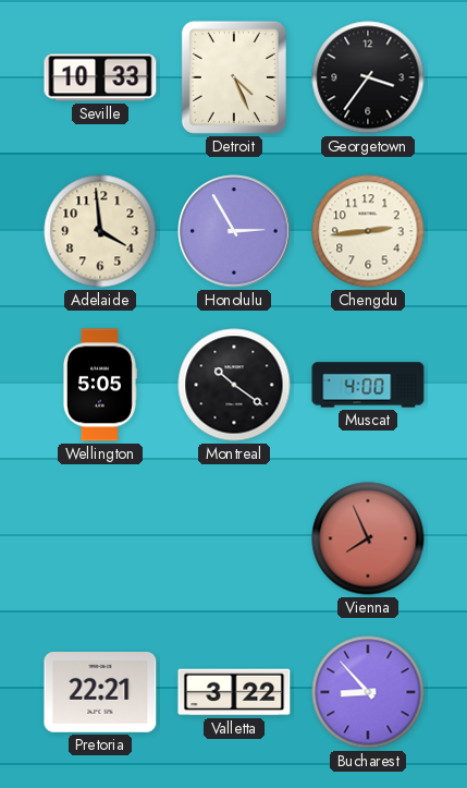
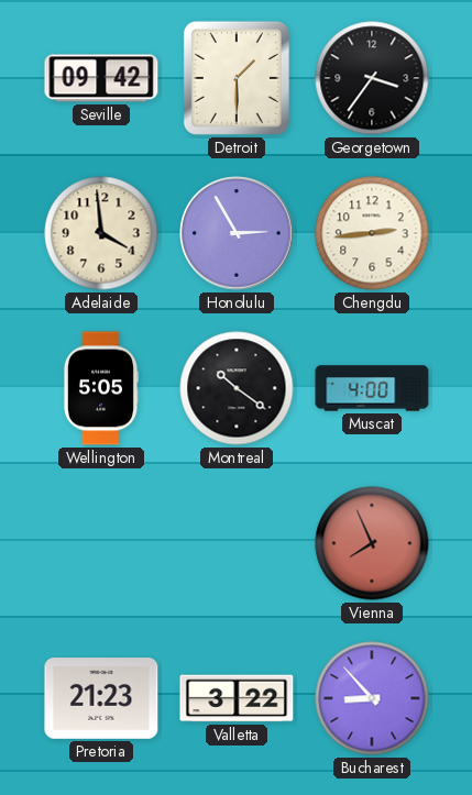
Seville: 10:33 -> 09:42 (101, 78)
Detroit: 4:26 -> 1:30 (237, 78)
Pretoria: 22:21 -> 21:23 (101, 699)
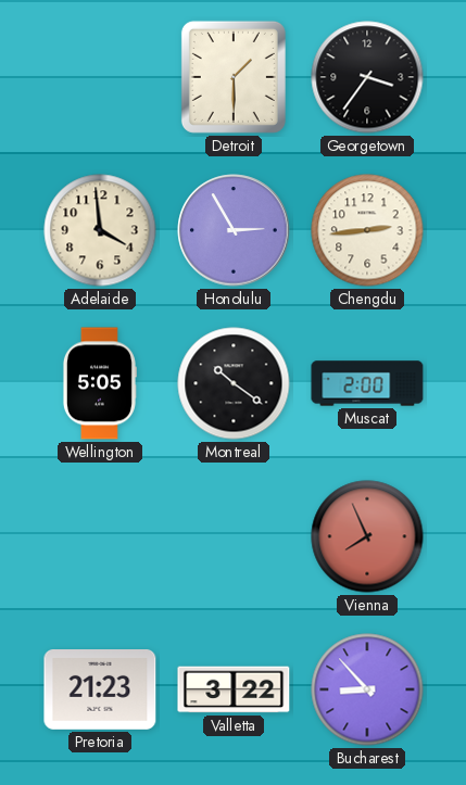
Seville: 09:42 -> none (101, 78)
Muscat: 4:00 -> 2:00 (367, 383)
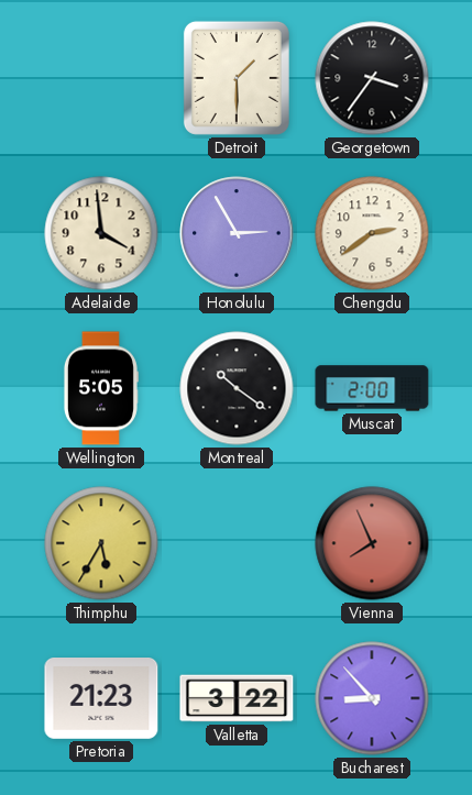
Chengdu: 2:44 -> 2:39 (372, 233)
Thimphu: none -> 5:35 (101, 543)
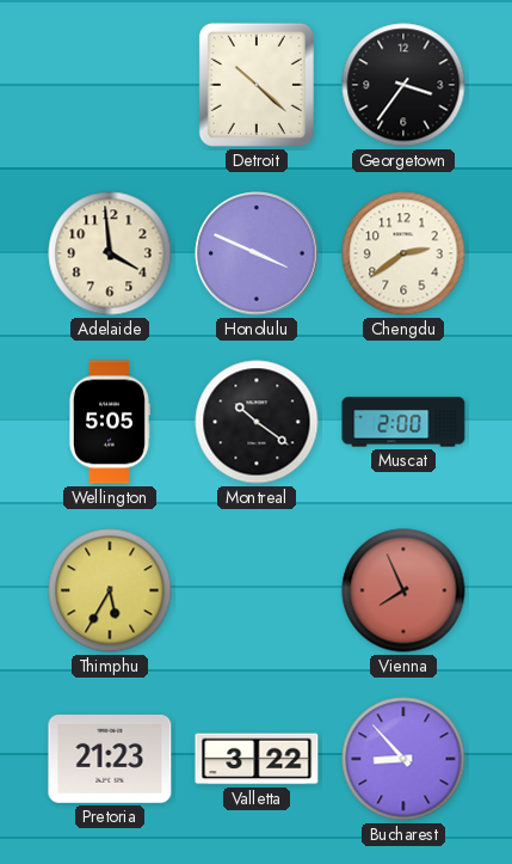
Detroit: 1:30 -> 10:22 (257, 85)
Honolulu: 2:55 -> 3:49 (257, 253)
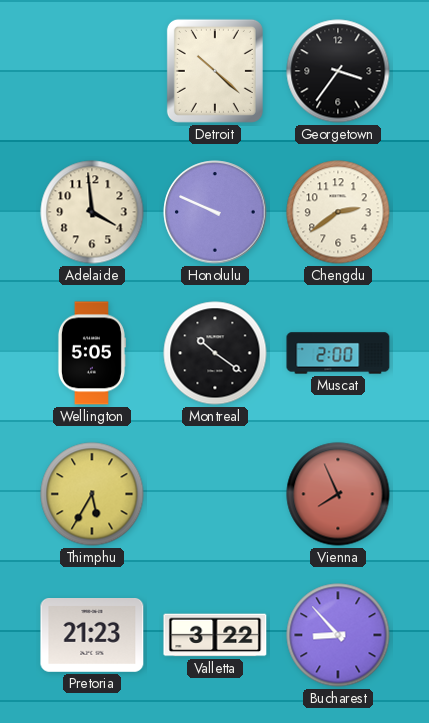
Honolulu: 3:49 -> 9:49 (215, 212)
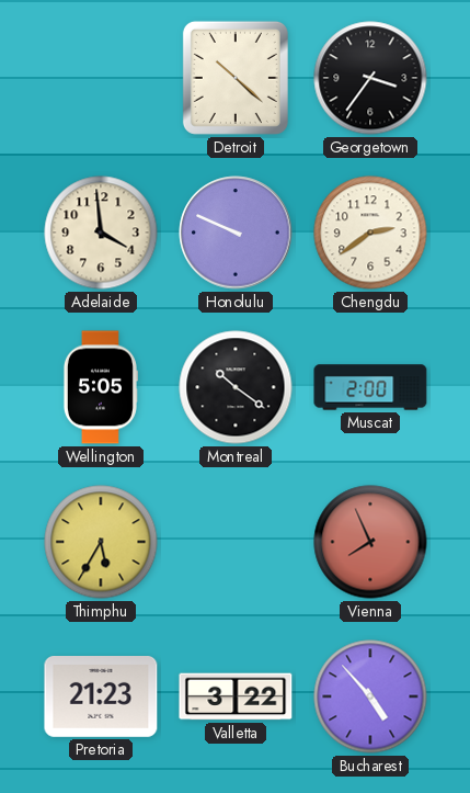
Bucharest: 8:53 -> 4:53 (370, 696)
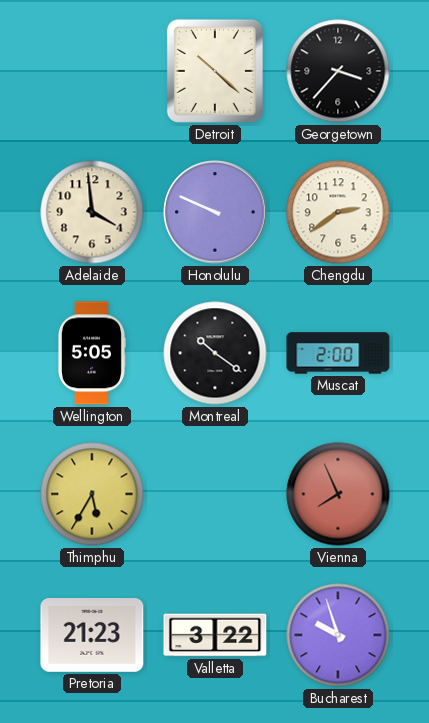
Georgetown: 3:36 -> 3:37 (338, 71)
Bucharest: 4:53 -> 9:57 (338, 635)
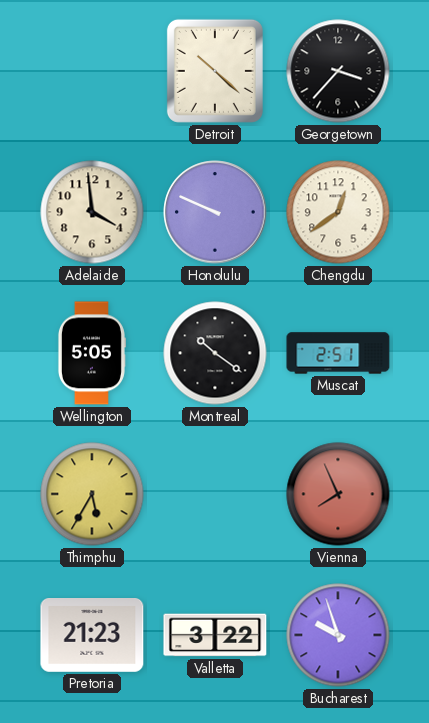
Chengdu: 2:39 -> 12:39 (338, 212)
Muscat: 2:00 -> 2:51 (338, 353)
